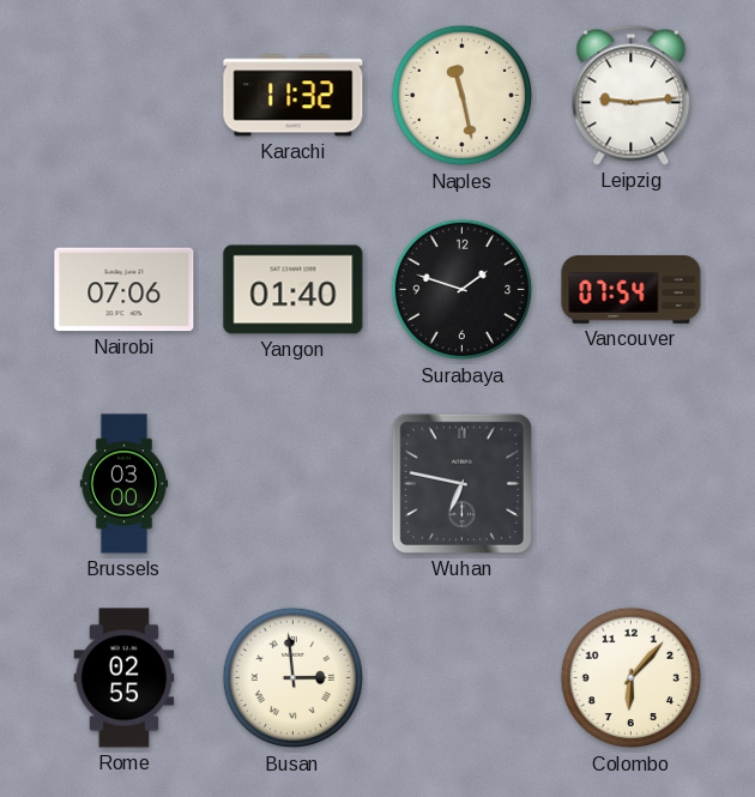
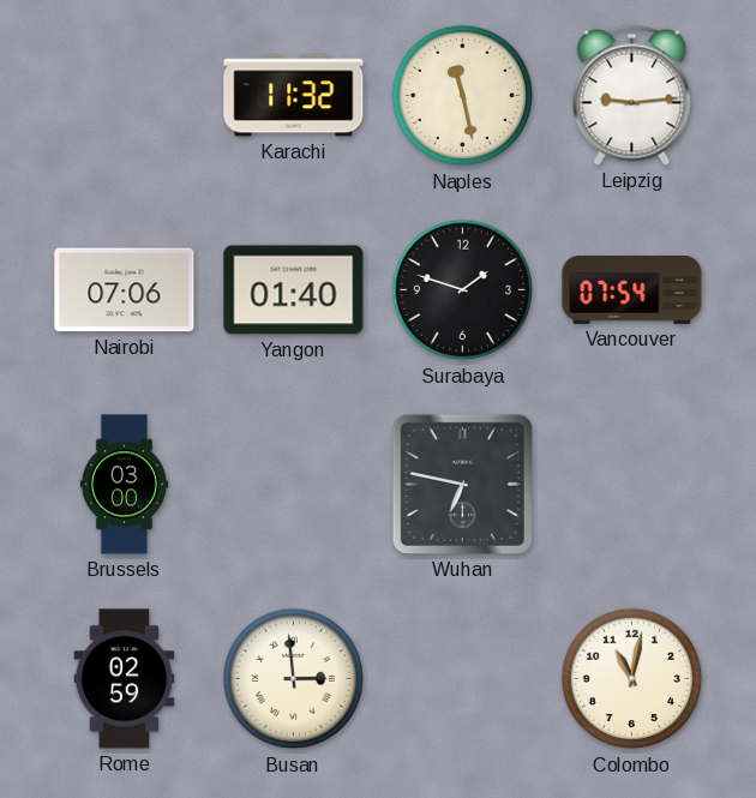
Rome: 02:55 -> 02:59 (125, 679)
Colombo: 6:07 -> 11:02 (632, 679)
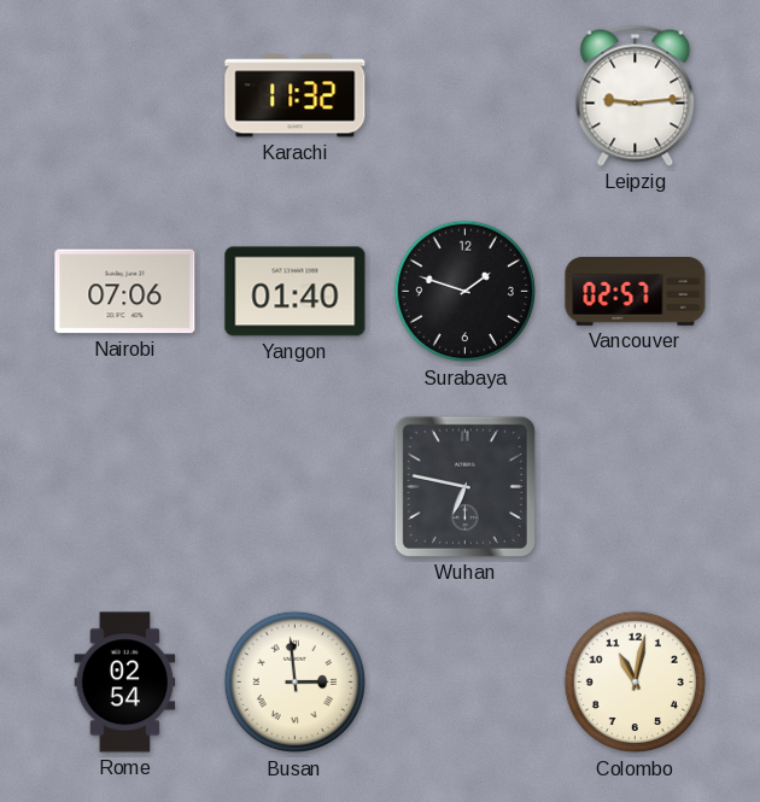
Naples: 11:28 -> none (463, 96)
Vancouver: 07:54 -> 02:57 (636, 292)
Brussels: 03:00 -> none (125, 485)
Rome: 02:59 -> 02:54 (125, 683)
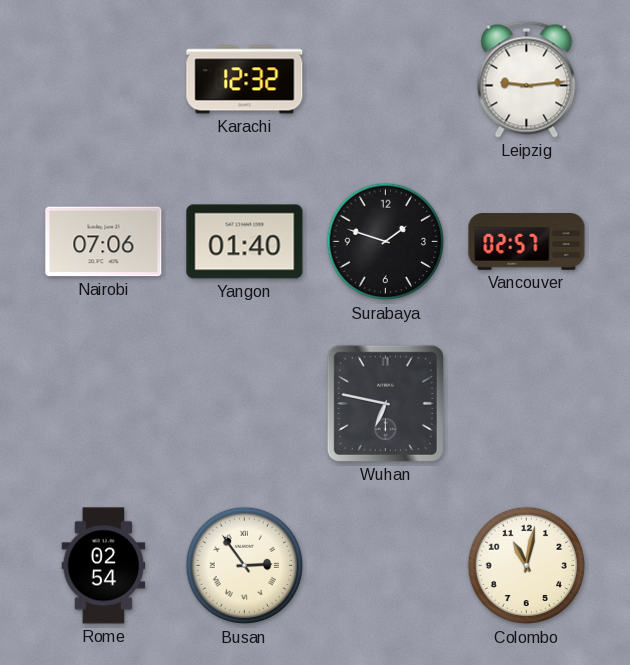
Karachi: 11:32 -> 12:32 (245, 80)
Busan: 2:59 -> 2:54 (245, 566)
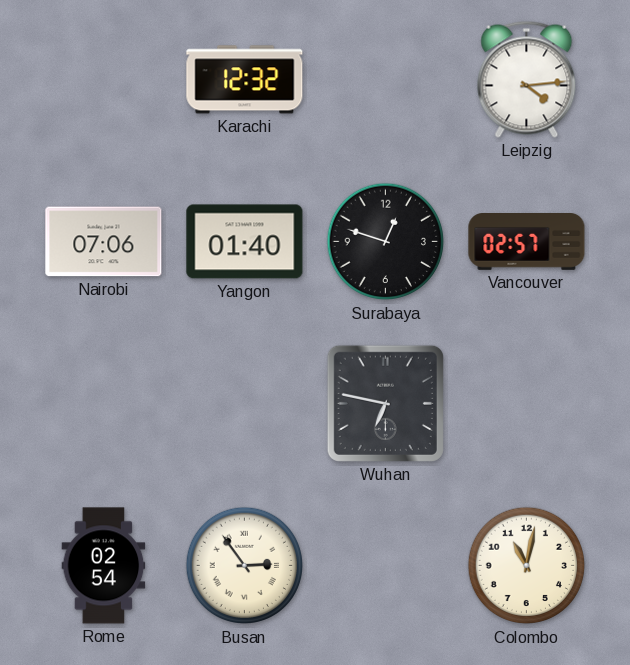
Leipzig: 9:14 -> 4:14 (527, 79)
Surabaya: 1:48 -> 12:48 (386, 242)
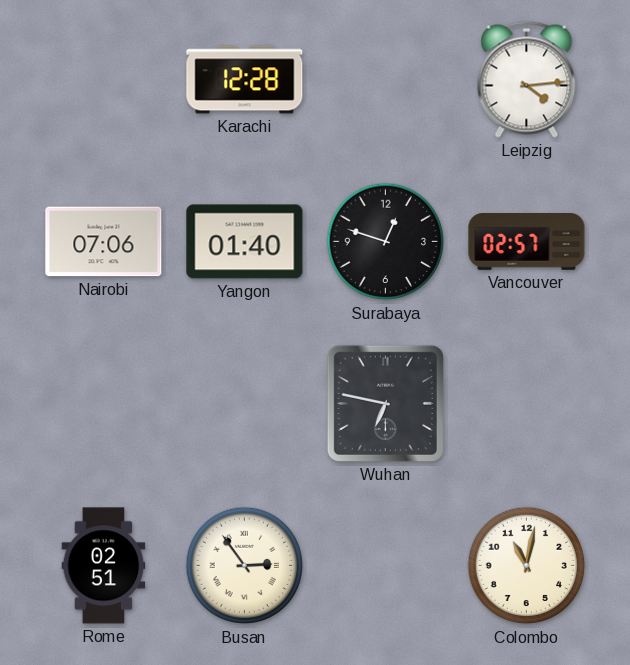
Karachi: 12:32 -> 12:28 (245, 80)
Rome: 02:54 -> 02:51 (104, 566)
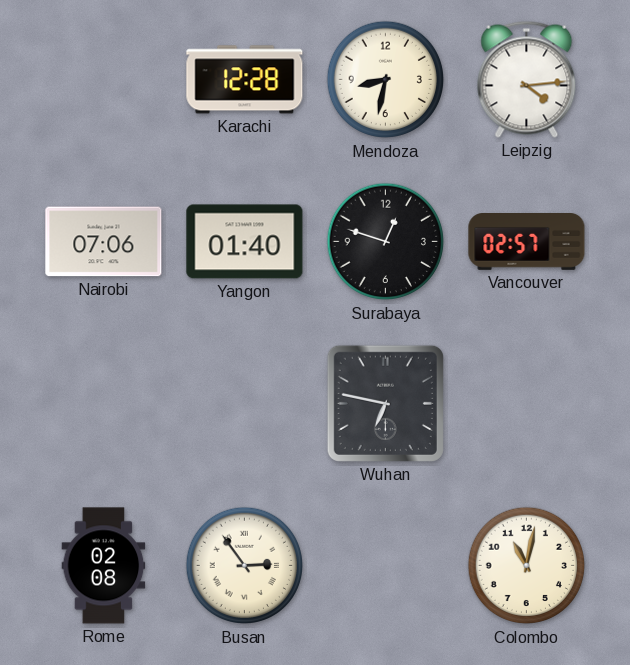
Mendoza: none -> 8:32 (386, 80)
Rome: 02:51 -> 02:08 (104, 566)
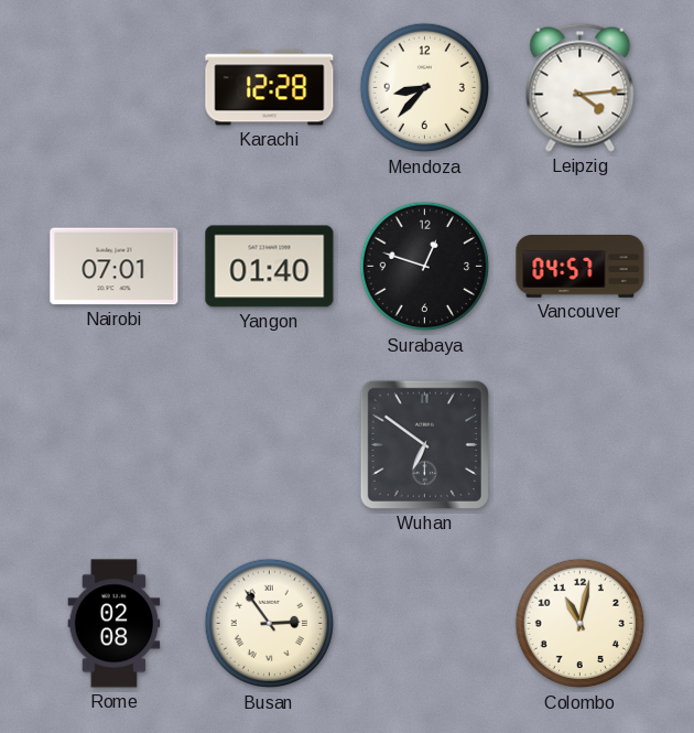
Mendoza: 8:32 -> 8:37 (425, 88)
Nairobi: 07:06 -> 07:01 (115, 267)
Vancouver: 02:57 -> 04:57 (581, 267)
Wuhan: 6:47 -> 6:51 (424, 444)
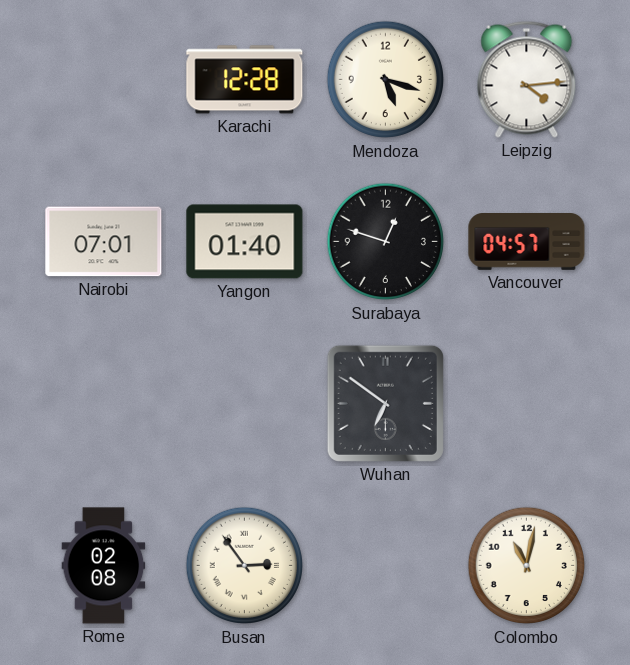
Mendoza: 8:37 -> 5:18 (386, 80)
